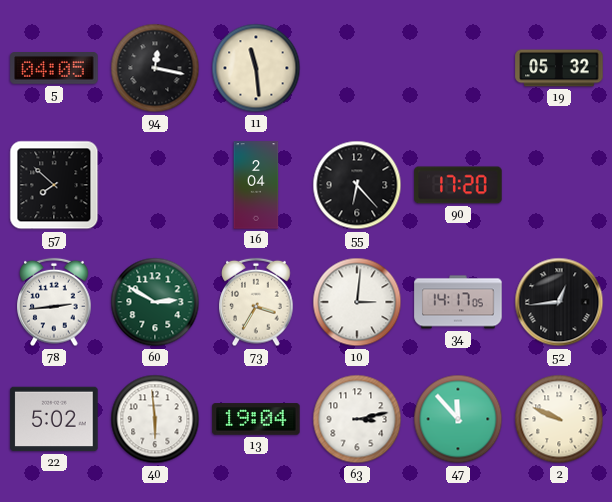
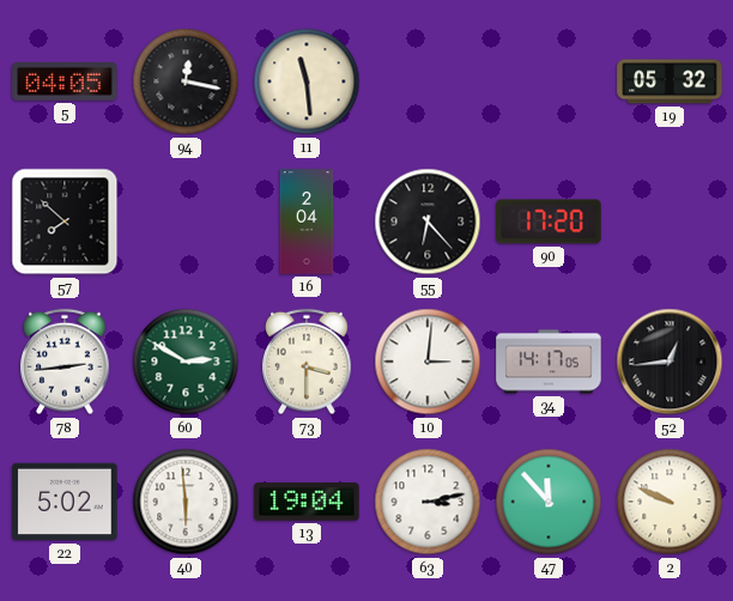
73: 3:35 -> 3:30 (307, 362)
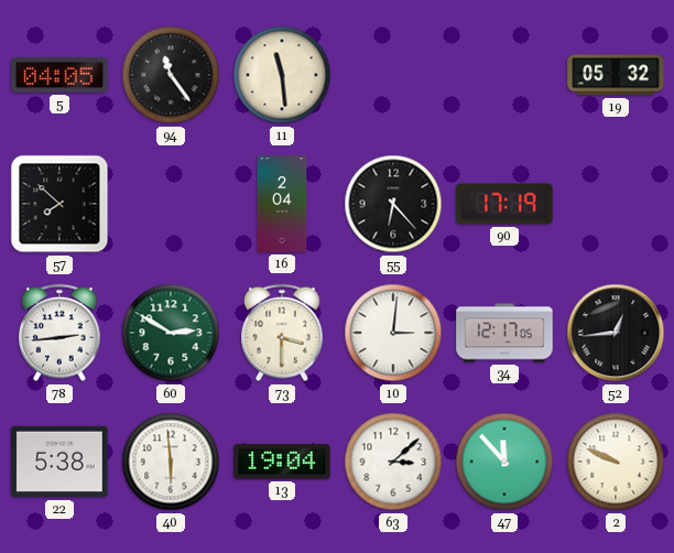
94: 12:17 -> 11:24 (171, 75)
90: 17:20 -> 17:19 (504, 204)
34: 14:17 -> 12:17 (504, 333)
22: 5:02 -> 5:38 (59, 462)
63: 3:13 -> 3:08 (393, 462)
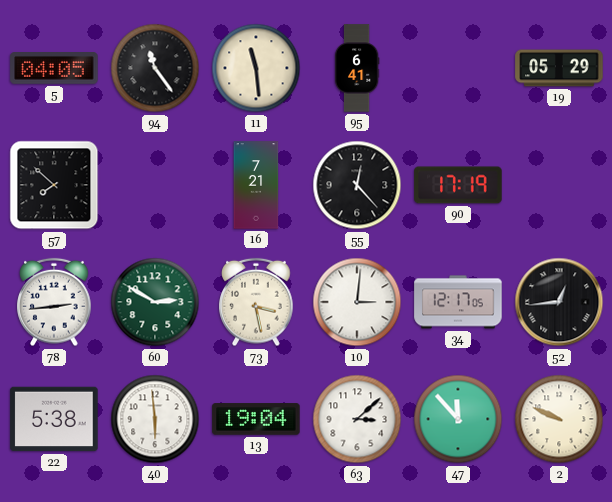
95: none -> 6:41 (357, 68)
19: 05:32 -> 05:29 (559, 68)
16: 2:04 -> 7:21 (256, 185)
55: 6:23 -> 12:23 (357, 185)
73: 3:30 -> 3:28 (256, 302)
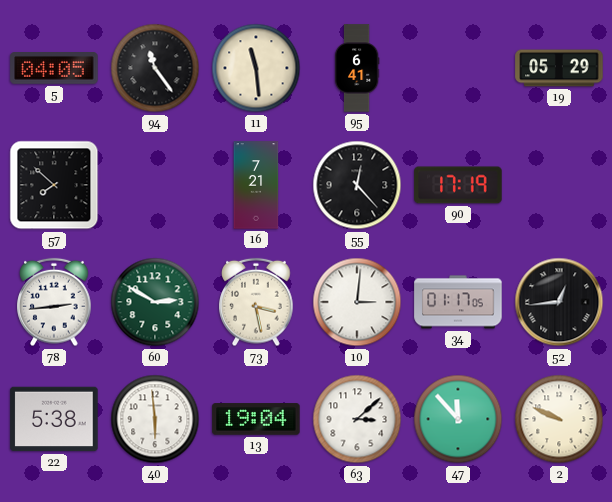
34: 12:17 -> 01:17 (458, 302)
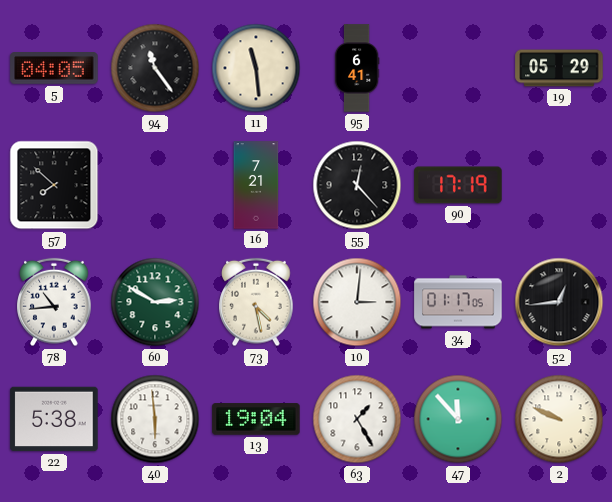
78: 2:44 -> 10:44 (54, 302)
73: 3:28 -> 4:28 (256, 302)
63: 3:08 -> 1:25 (357, 419)
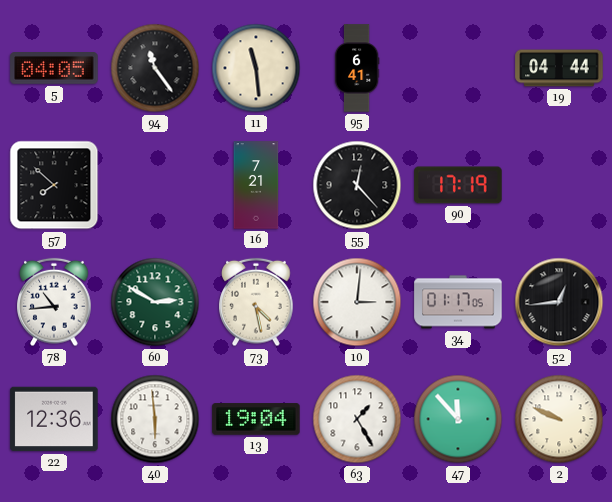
19: 05:29 -> 04:44 (559, 68)
22: 5:38 -> 12:36 (54, 419)
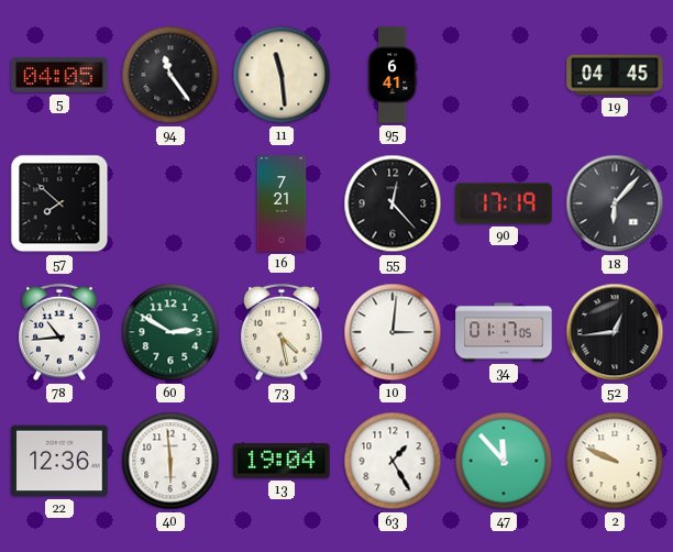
19: 04:44 -> 04:45 (615, 75)
18: none -> 6:07 (615, 203)
